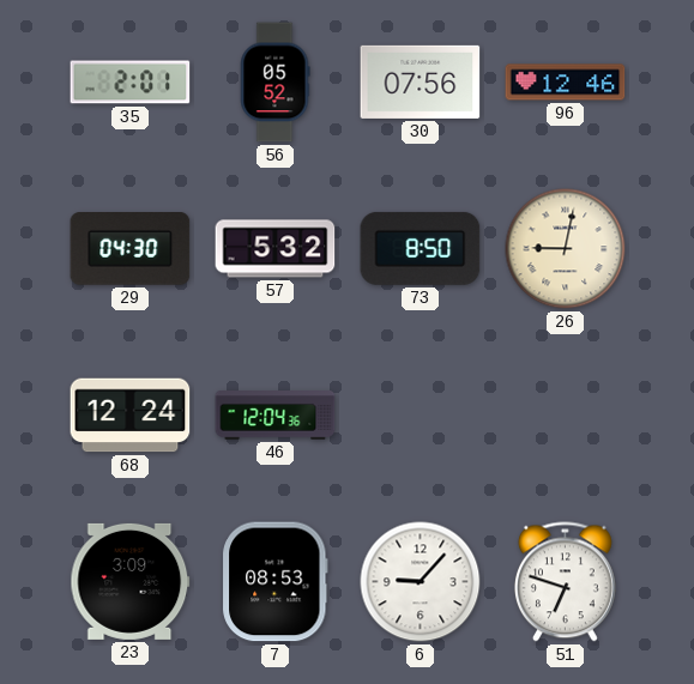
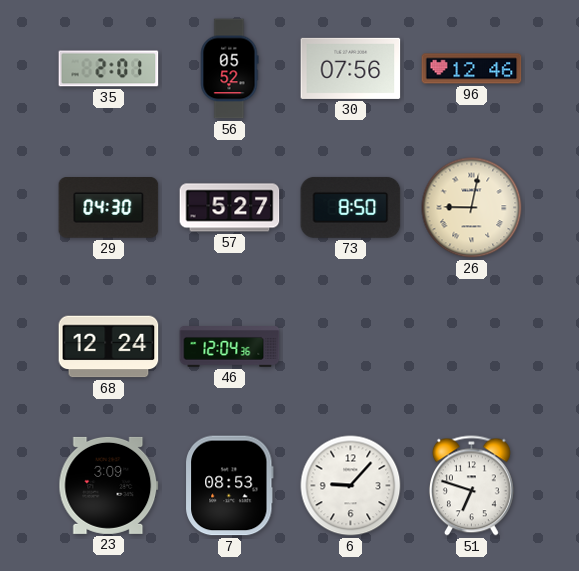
57: 5:32 -> 5:27 (230, 208)
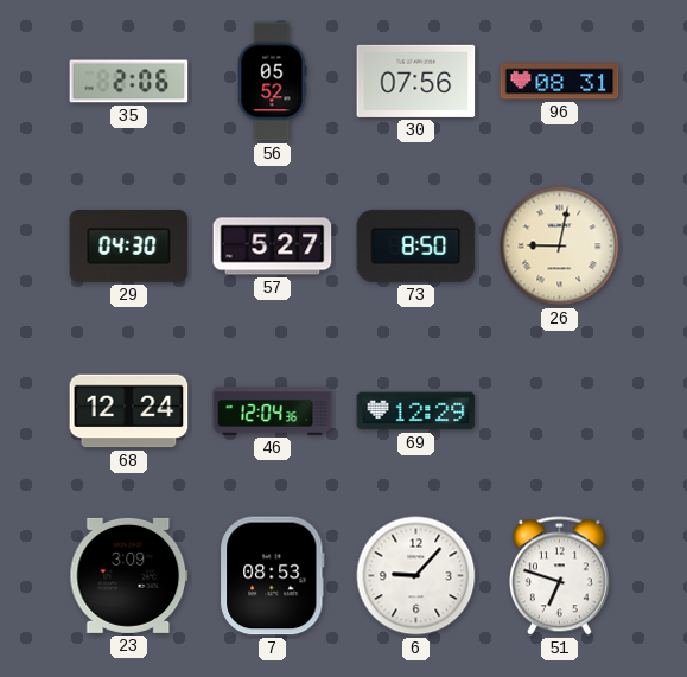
35: 2:01 -> 2:06 (129, 82)
96: 12:46 -> 08:31 (560, 82)
69: none -> 12:29 (416, 411)
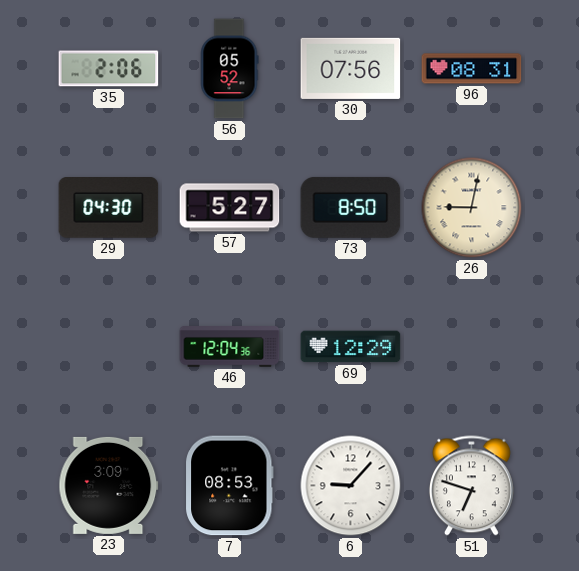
68: 12:24 -> none (129, 411)
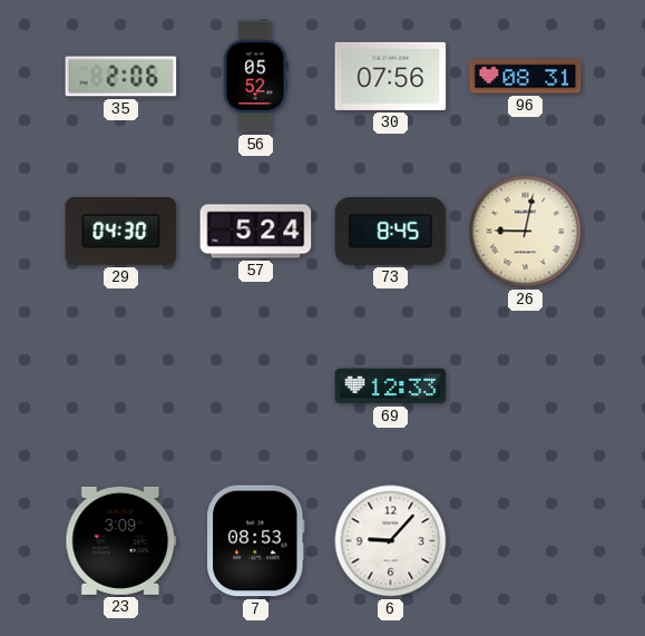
57: 5:27 -> 5:24 (256, 232)
73: 8:50 -> 8:45 (391, 231)
46: 12:04 -> none (230, 347)
69: 12:29 -> 12:33 (391, 387)
51: 6:48 -> none (471, 486)
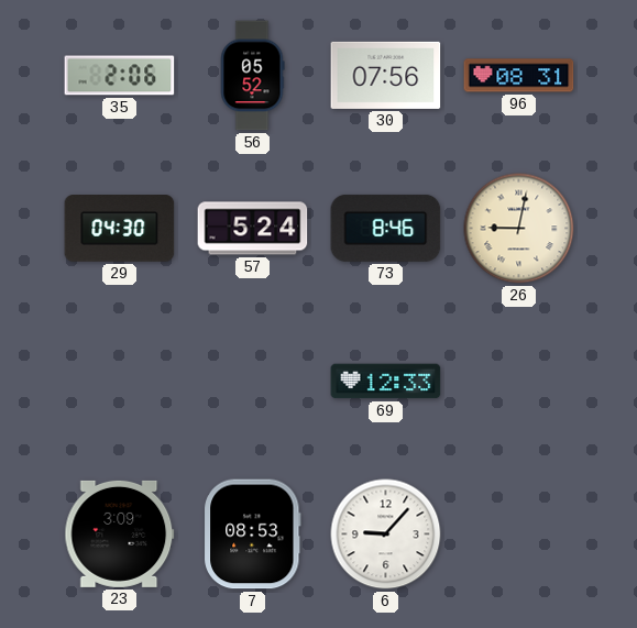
73: 8:45 -> 8:46 (386, 228)
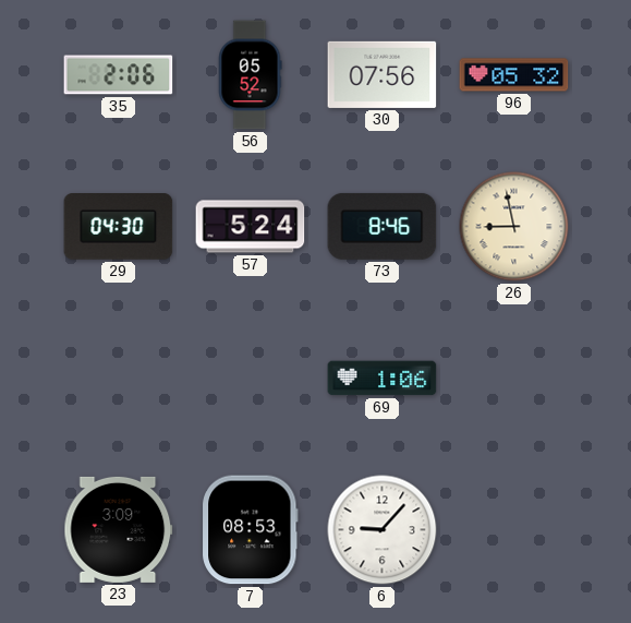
96: 08:31 -> 05:32 (514, 75)
26: 9:02 -> 8:58 (514, 227)
69: 12:33 -> 1:06 (383, 379)
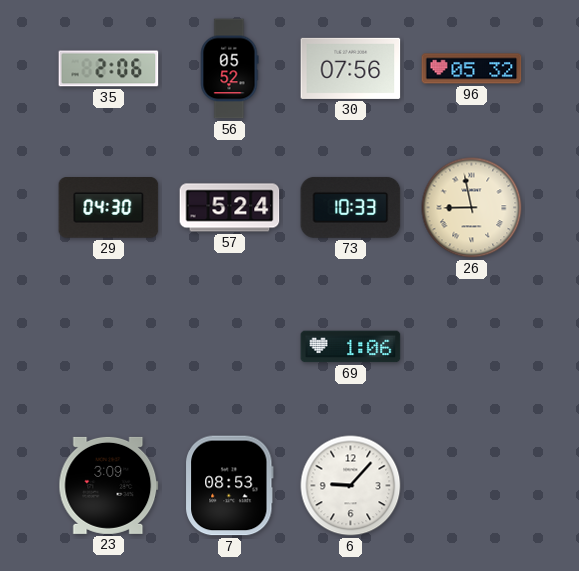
73: 8:46 -> 10:33 (351, 207)
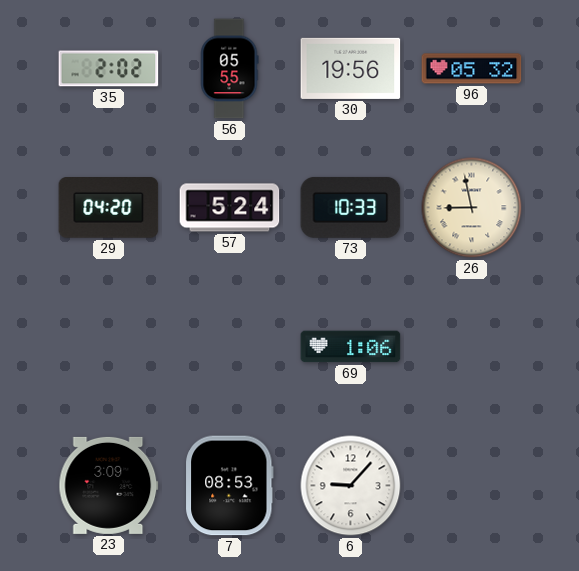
35: 2:06 -> 2:02 (109, 69)
56: 05:52 -> 05:55 (229, 69)
30: 07:56 -> 19:56 (351, 68)
29: 04:30 -> 04:20 (109, 208)
